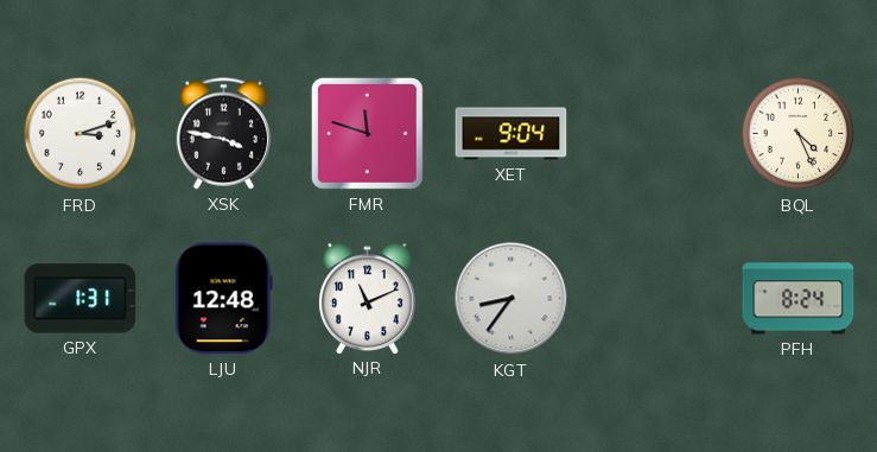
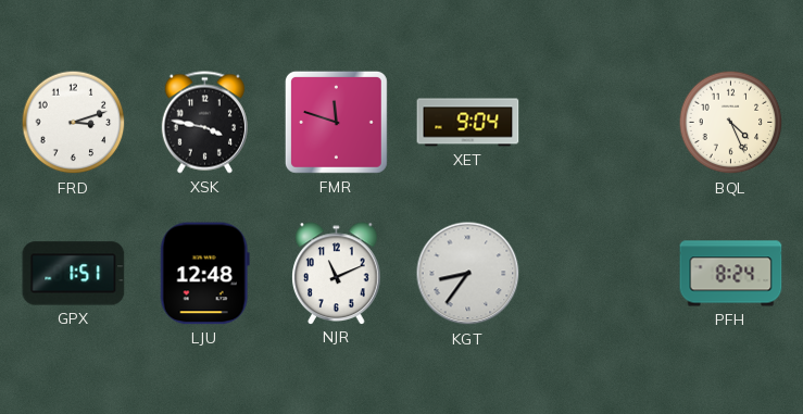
GPX: 1:31 -> 1:51 (74, 274)
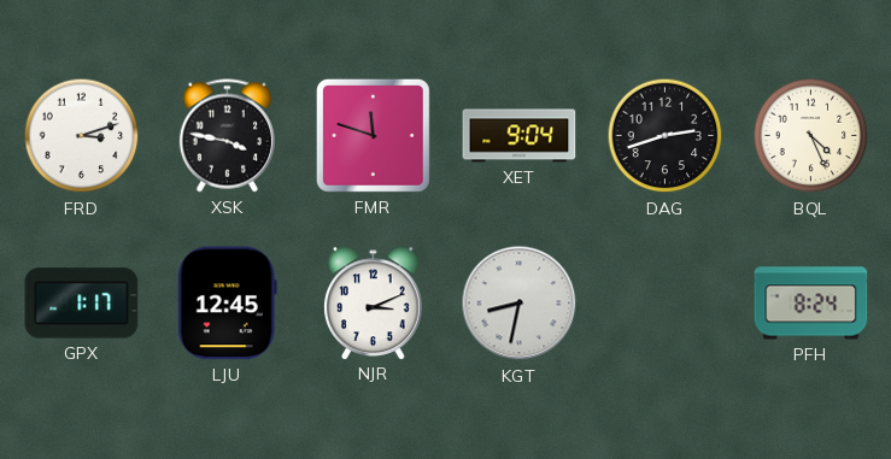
DAG: none -> 2:42 (666, 136)
GPX: 1:51 -> 1:17 (82, 304)
LJU: 12:48 -> 12:45 (227, 304)
NJR: 11:11 -> 3:11 (374, 302)
KGT: 8:36 -> 8:32 (520, 304)
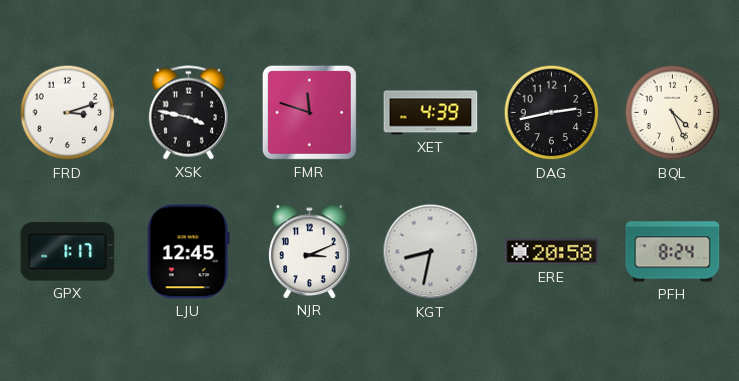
XET: 9:04 -> 4:39 (431, 113)
DAG: 2:42 -> 2:43 (552, 113)
ERE: none -> 20:58 (552, 252)
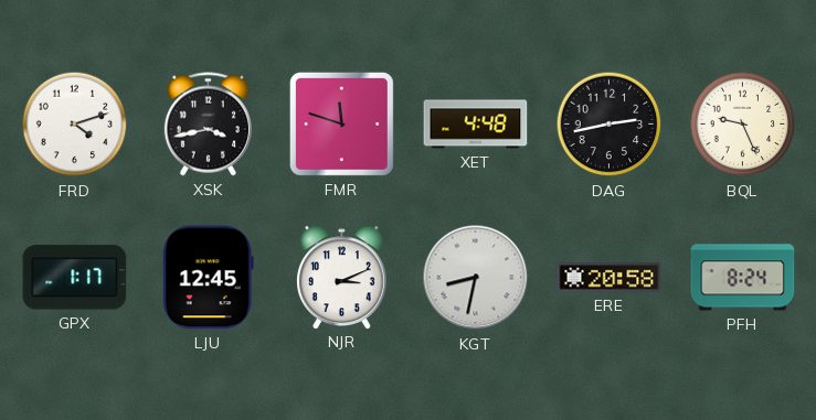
FRD: 3:12 -> 4:12 (75, 125)
XSK: 3:47 -> 3:43 (208, 125)
XET: 4:39 -> 4:48 (476, 125)
BQL: 4:26 -> 9:26 (743, 125)
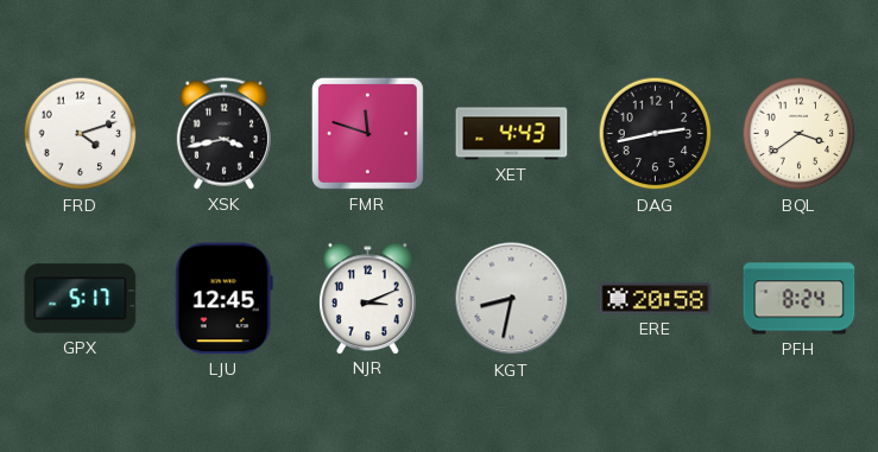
XET: 4:48 -> 4:43 (512, 134)
BQL: 9:26 -> 3:39 (800, 134)
GPX: 1:17 -> 5:17 (81, 299)
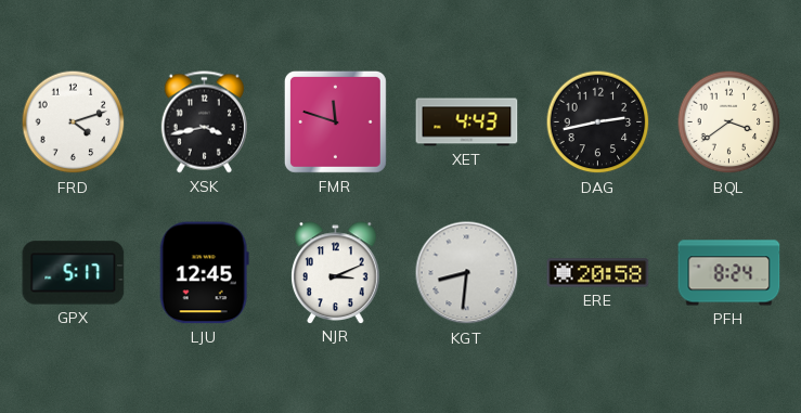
KGT: 8:32 -> 8:31 (467, 273)
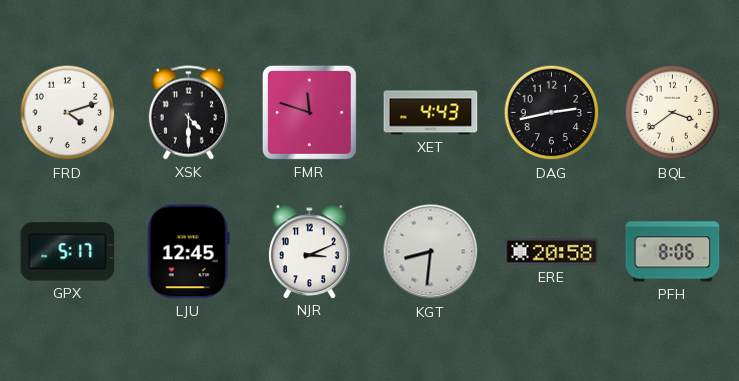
XSK: 3:43 -> 4:30 (188, 113)
PFH: 8:24 -> 8:06 (673, 252)
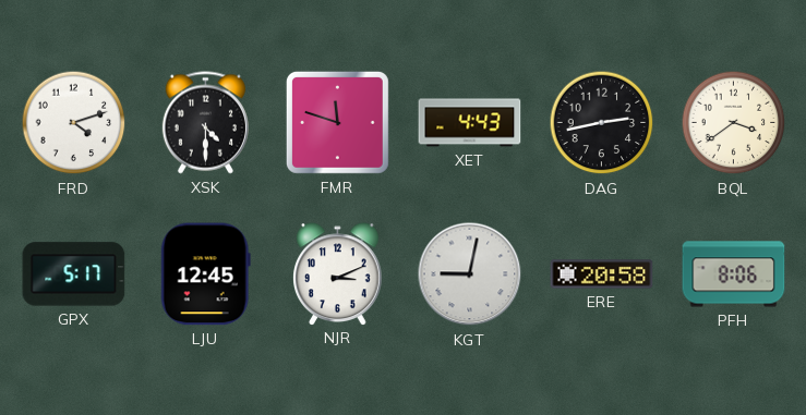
KGT: 8:31 -> 9:02 (470, 274)
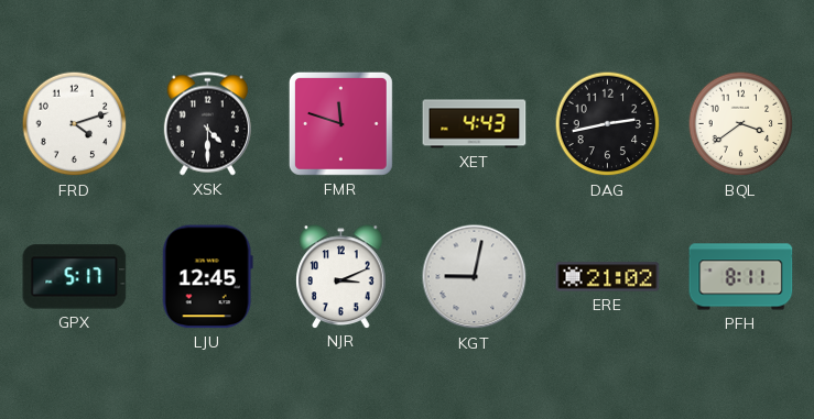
ERE: 20:58 -> 21:02 (608, 277)
PFH: 8:06 -> 8:11 (741, 277)
